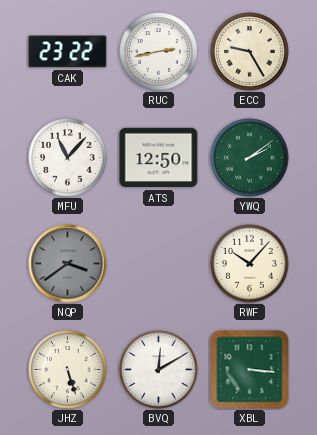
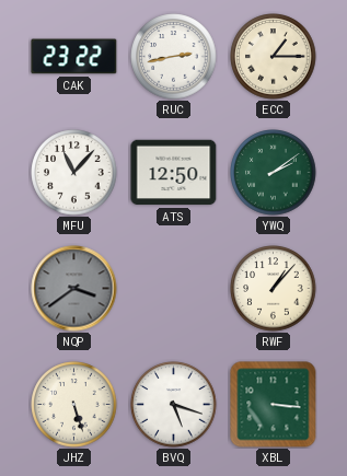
ECC: 9:25 -> 1:15 (274, 57)
RWF: 10:07 -> 1:07 (274, 289)
BVQ: 12:10 -> 5:18 (174, 405)
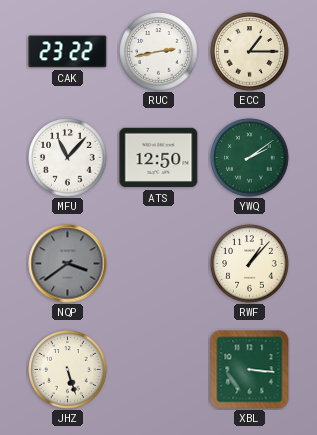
BVQ: 5:18 -> none (174, 405)
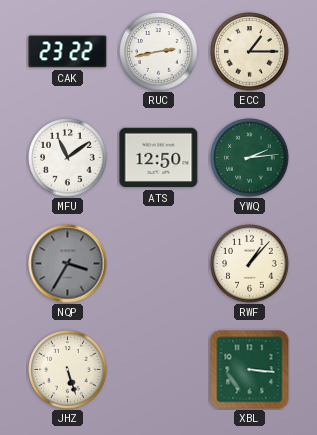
MFU: 11:07 -> 11:09 (68, 158)
YWQ: 2:09 -> 2:14 (250, 158)
NQP: 3:39 -> 3:35 (68, 264)
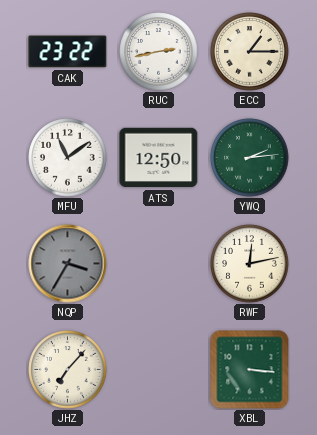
RWF: 1:07 -> 12:13 (250, 264)
JHZ: 5:27 -> 7:07 (68, 370)
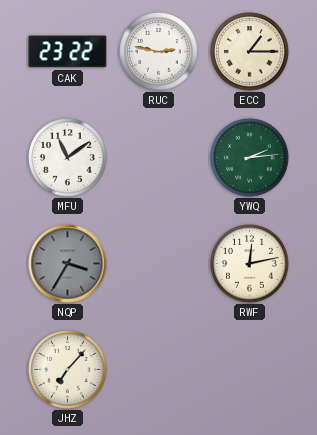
RUC: 2:43 -> 2:47 (159, 52)
ATS: 12:50 -> none (159, 158)
XBL: 3:16 -> none (250, 370)
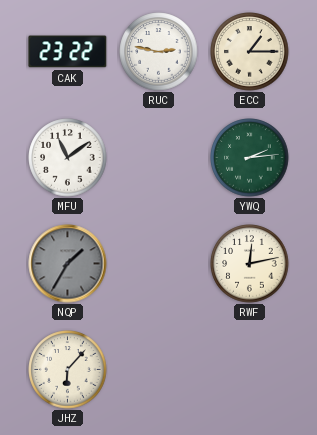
NQP: 3:35 -> 1:35 (68, 264)
JHZ: 7:07 -> 6:07 (68, 370)
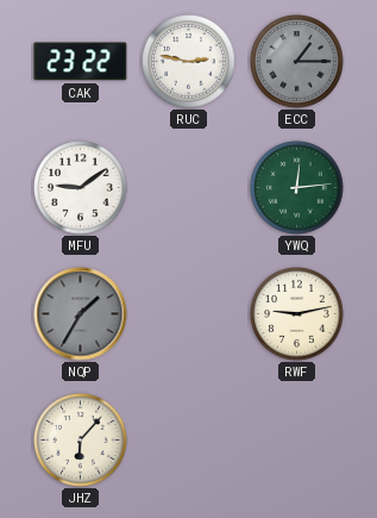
ECC dial: cream -> grey (297, 62)
MFU: 11:09 -> 9:09 (81, 188)
YWQ: 2:14 -> 12:14 (297, 188)
RWF: 12:13 -> 9:13 (297, 314)
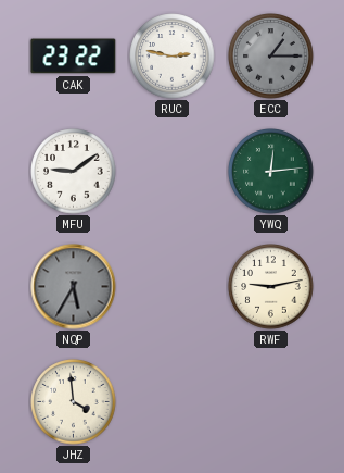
NQP: 1:35 -> 5:35 (74, 287)
JHZ: 6:07 -> 3:59 (74, 402)
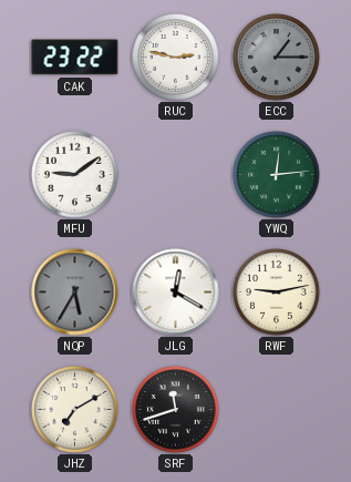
JLG: none -> 12:20 (176, 293)
JHZ: 3:59 -> 7:10 (75, 410)
SRF: none -> 11:42 (176, 410)
